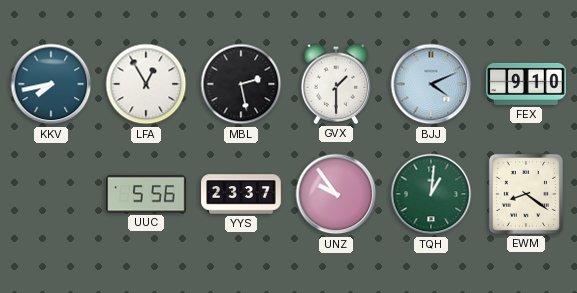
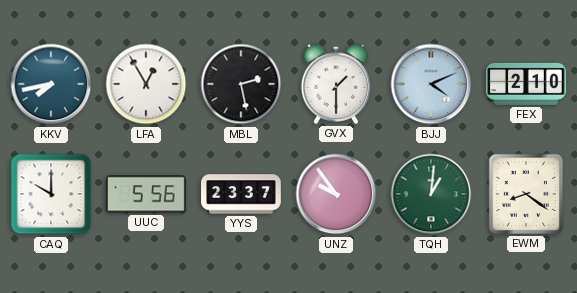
FEX: 9:10 -> 2:10 (526, 84)
CAQ: none -> 10:00 (51, 194)
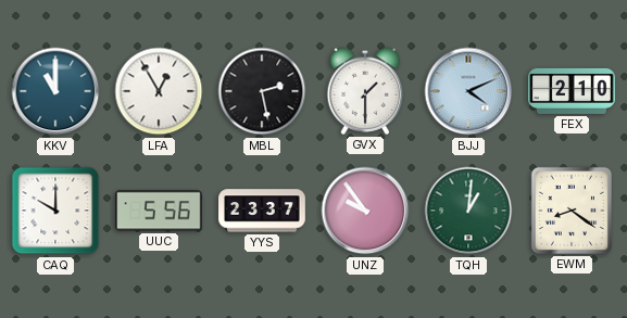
KKV: 7:43 -> 11:00 (55, 91)
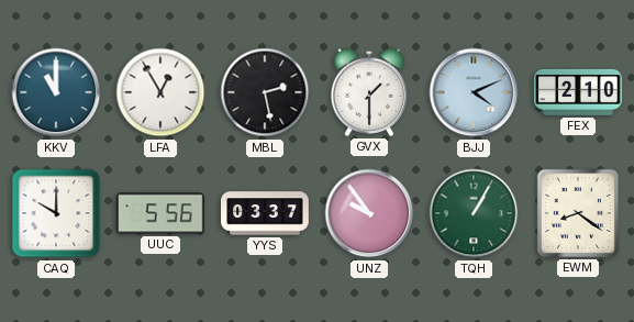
YYS: 23:37 -> 03:37 (265, 213)
TQH: 1:01 -> 1:05 (474, 213)
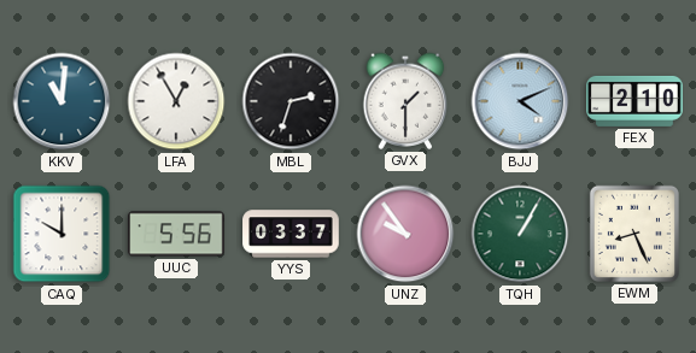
KKV: 11:00 -> 11:01 (62, 101)
MBL: 2:28 -> 2:33 (291, 101)
EWM: 8:21 -> 8:26 (634, 234)
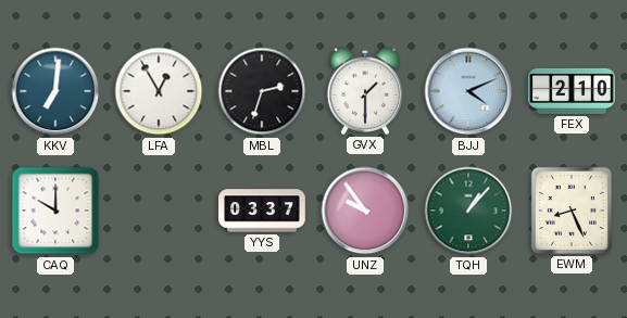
KKV: 11:01 -> 7:01 (55, 91)
UUC: 5:56 -> none (176, 234)
TQH: 1:05 -> 1:07 (468, 211)
